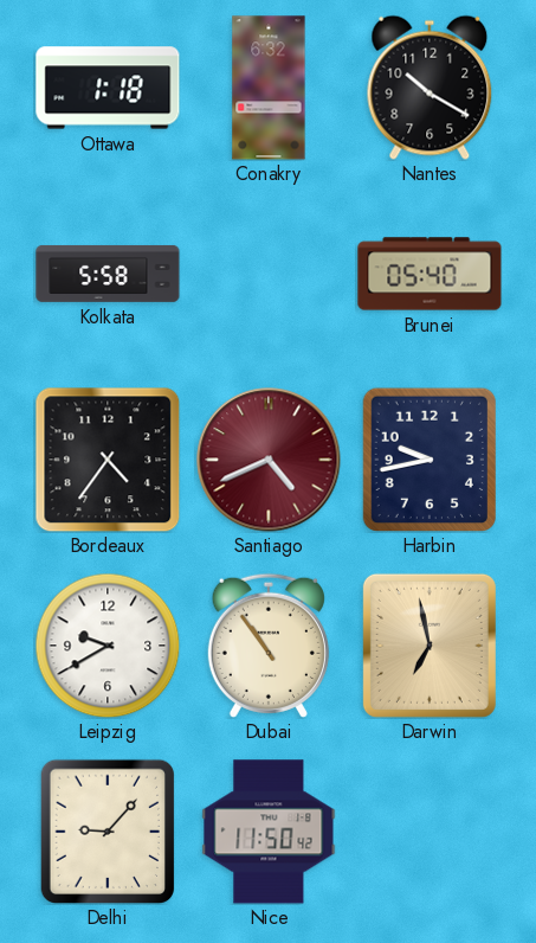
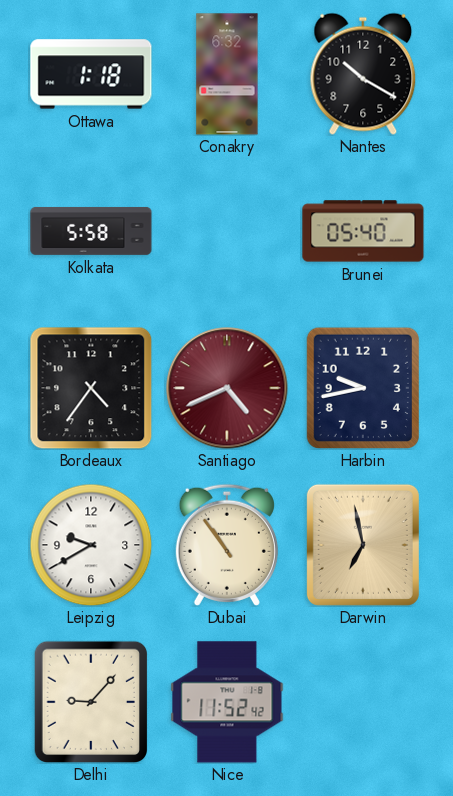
Nice: 11:50 -> 11:52 (227, 702)
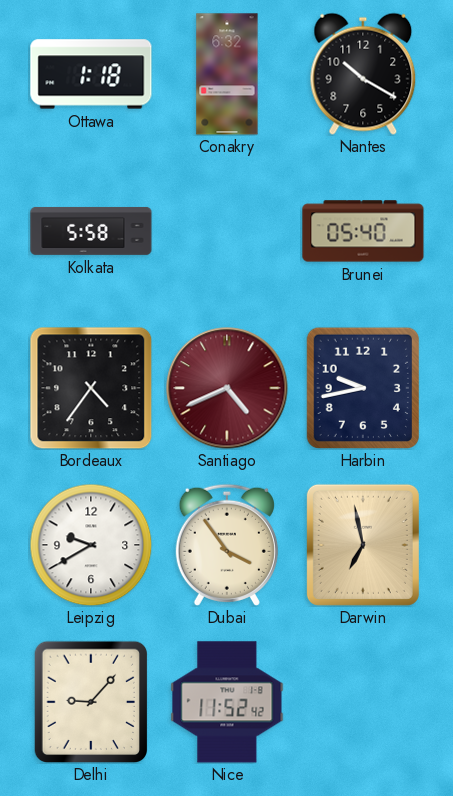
Dubai: 10:54 -> 3:54 (227, 545)
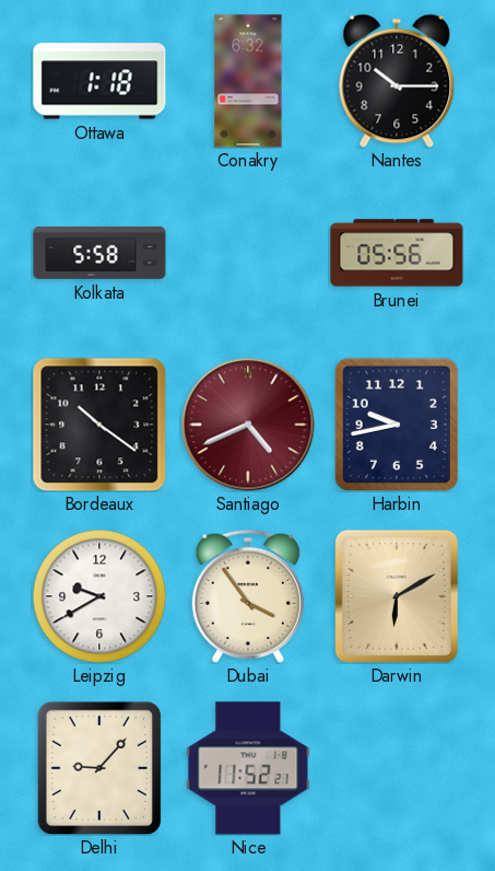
Nantes: 10:20 -> 10:15 (397, 81)
Brunei: 05:40 -> 05:56 (397, 253)
Bordeaux: 4:36 -> 10:21 (99, 425)
Darwin: 6:58 -> 6:10 (397, 596)
Nice: 11:52:42 -> 11:52:21 (248, 768)
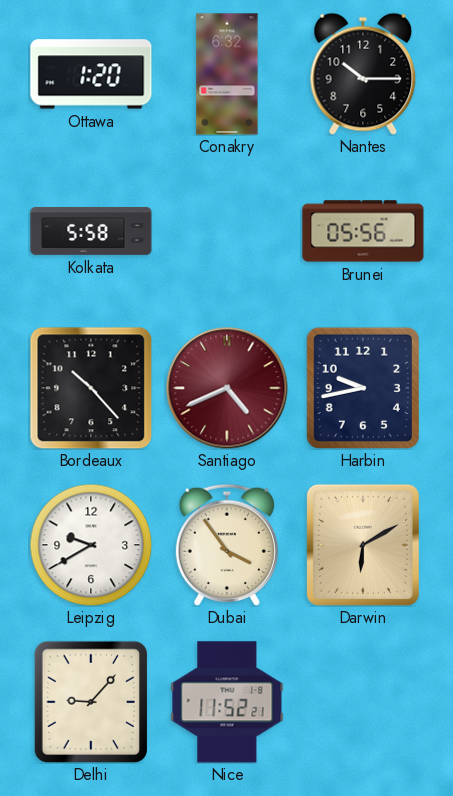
Ottawa: 1:18 -> 1:20 (91, 74)
Bordeaux: 10:21 -> 10:23 (91, 388)
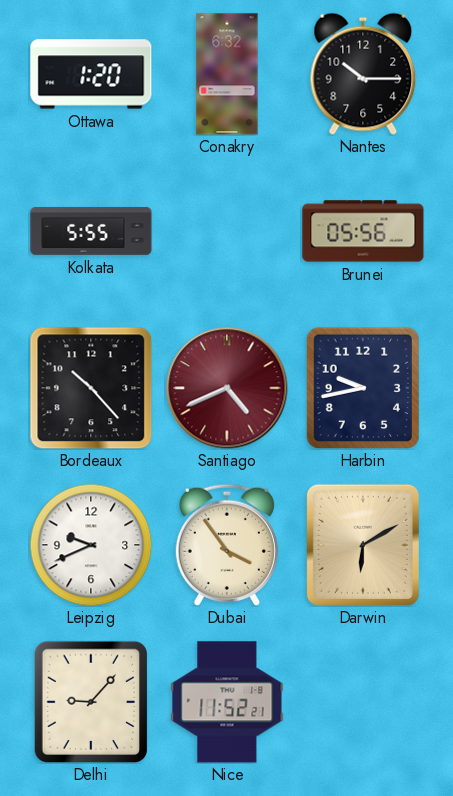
Kolkata: 5:58 -> 5:55 (91, 231)
Leipzig: 9:40 -> 9:41 (91, 545)
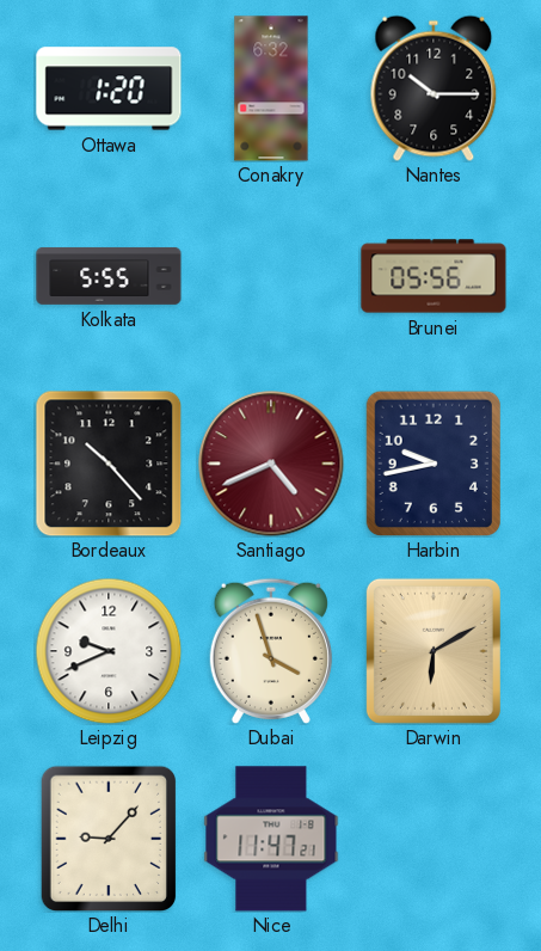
Dubai: 3:54 -> 3:57 (271, 651)
Nice: 11:52 -> 11:47 (271, 839)
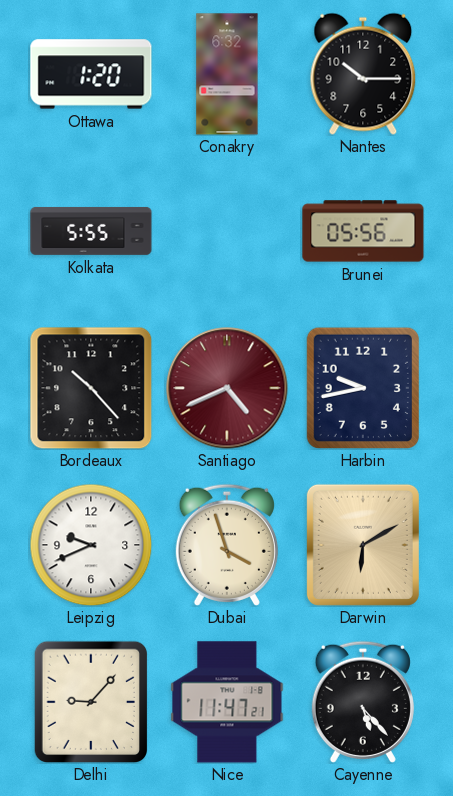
Cayenne: none -> 5:23 (363, 702)
